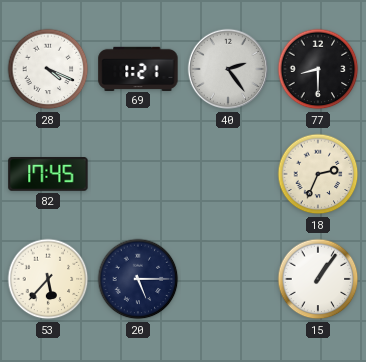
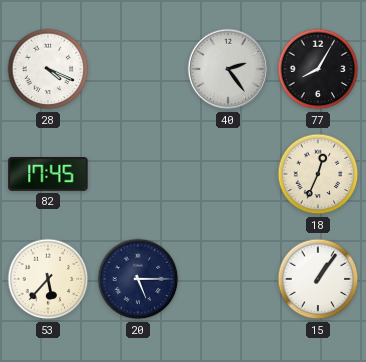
69: 1:21 -> none (138, 68)
77: 8:30 -> 8:05 (318, 69)
18: 2:34 -> 12:34 (318, 174)
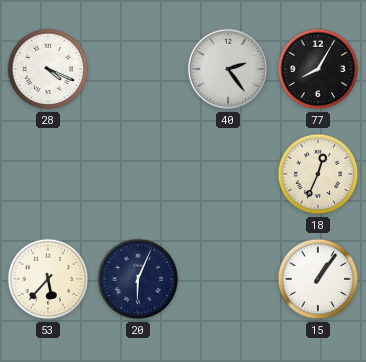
82: 17:45 -> none (48, 175)
20: 5:15 -> 6:04 (138, 279)
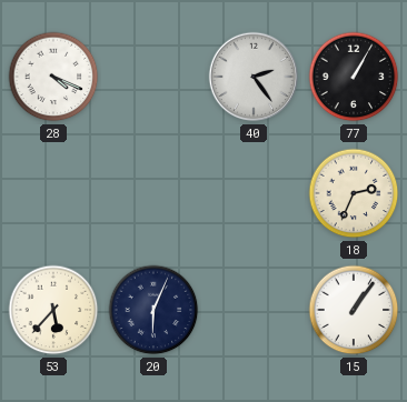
77: 8:05 -> 1:05 (354, 77)
18: 12:34 -> 2:34 (354, 193)
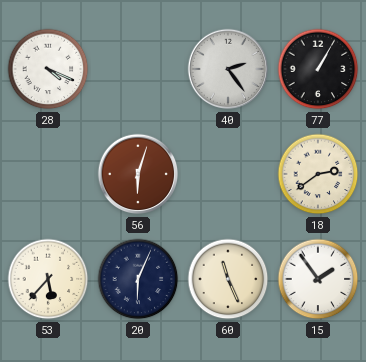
56: none -> 6:03 (138, 174)
18: 2:34 -> 2:39 (318, 174)
60: none -> 11:26 (228, 279)
15: 1:06 -> 1:54 (318, 279)
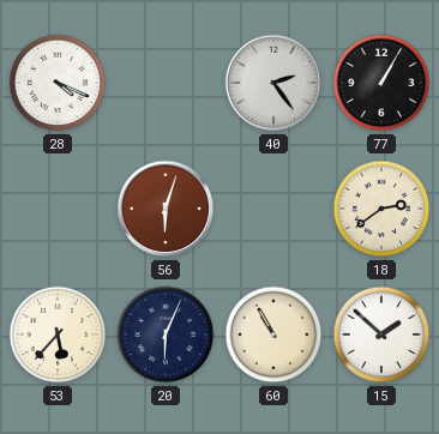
60: 11:26 -> 10:55 (273, 334)
15: 1:54 -> 1:52 (381, 334)
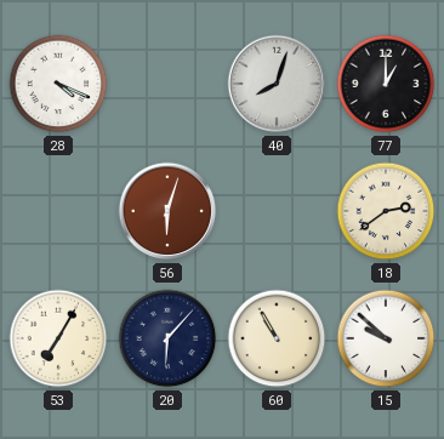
40: 2:24 -> 8:03 (277, 84)
77: 1:05 -> 1:00 (386, 84)
53: 5:37 -> 7:05 (58, 338)
20: 6:04 -> 6:07 (167, 338)
15: 1:52 -> 9:52 (386, 338)
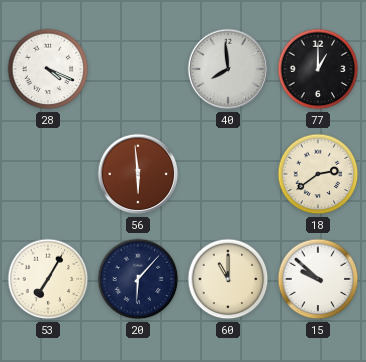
40: 8:03 -> 7:59 (228, 69)
56: 6:03 -> 5:59 (138, 174)
60: 10:55 -> 11:00 (228, 279)
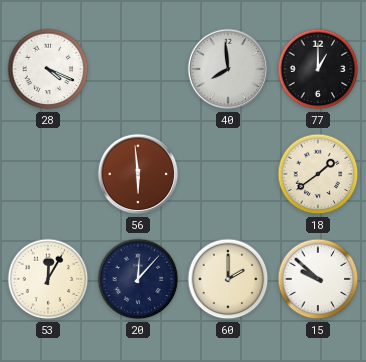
18: 2:39 -> 1:39 (318, 174)
53: 7:05 -> 12:05 (48, 279)
20: 6:07 -> 12:07 (138, 279)
60: 11:00 -> 2:00 (228, 279)
